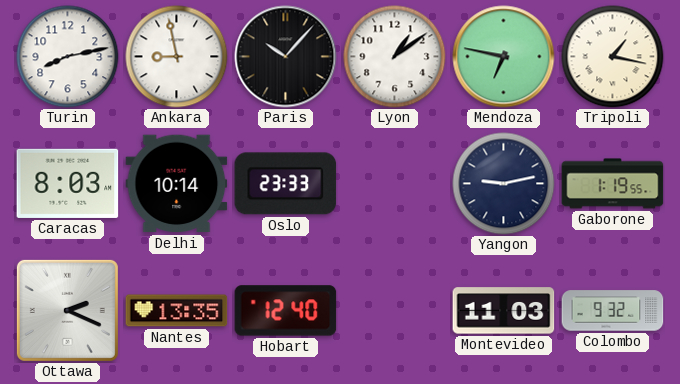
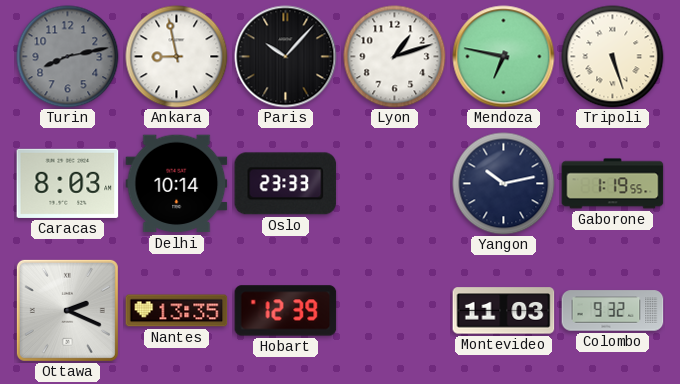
Turin dial: white -> grey (68, 57)
Lyon: 1:09 -> 1:12 (395, 57)
Tripoli: 1:17 -> 5:27 (613, 57)
Yangon: 9:13 -> 10:13 (504, 184)
Hobart: 12:40 -> 12:39 (286, 311)
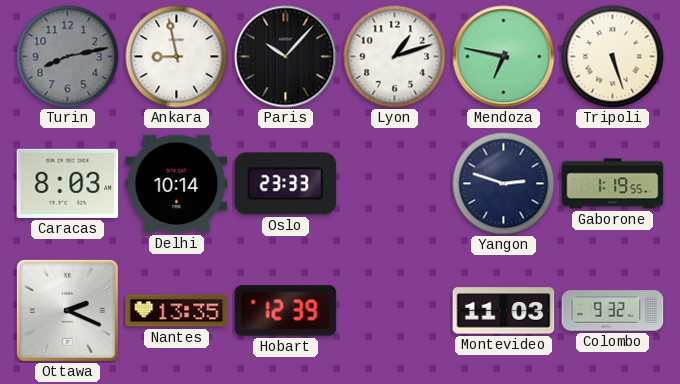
Yangon: 10:13 -> 2:48 (504, 184)
